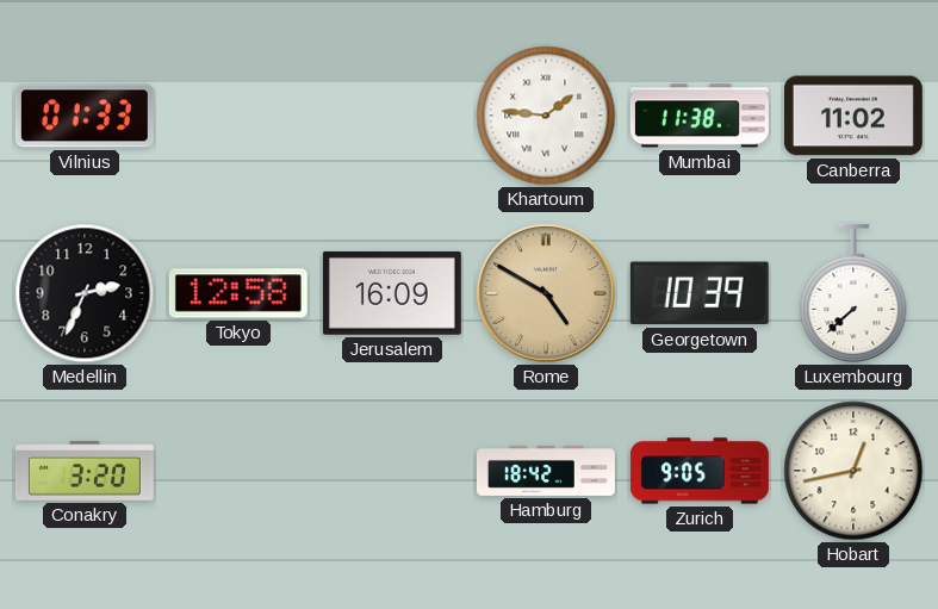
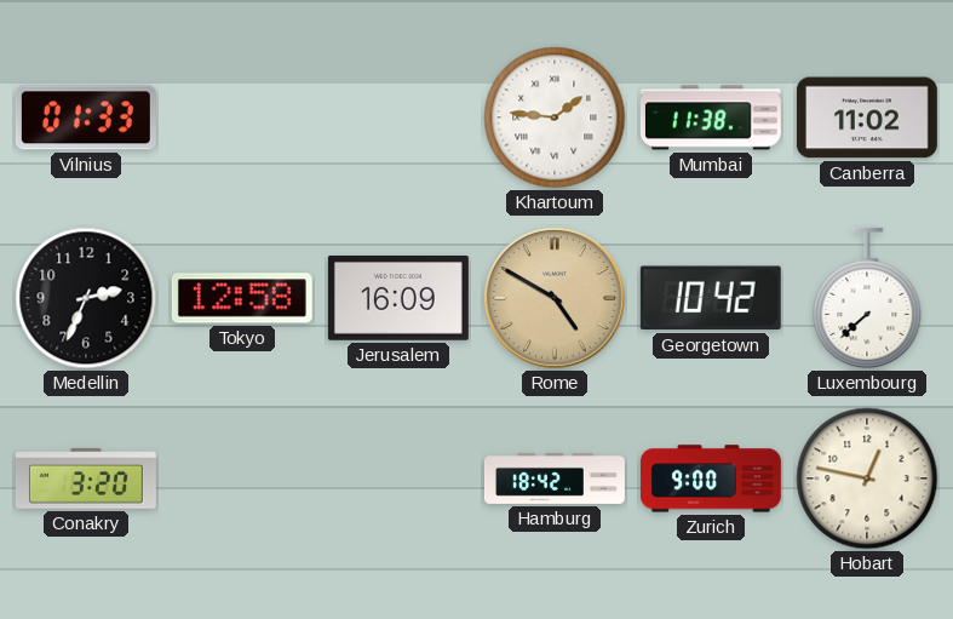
Georgetown: 10:39 -> 10:42 (711, 298)
Zurich: 9:05 -> 9:00 (711, 478)
Hobart: 12:43 -> 12:47 (867, 478)
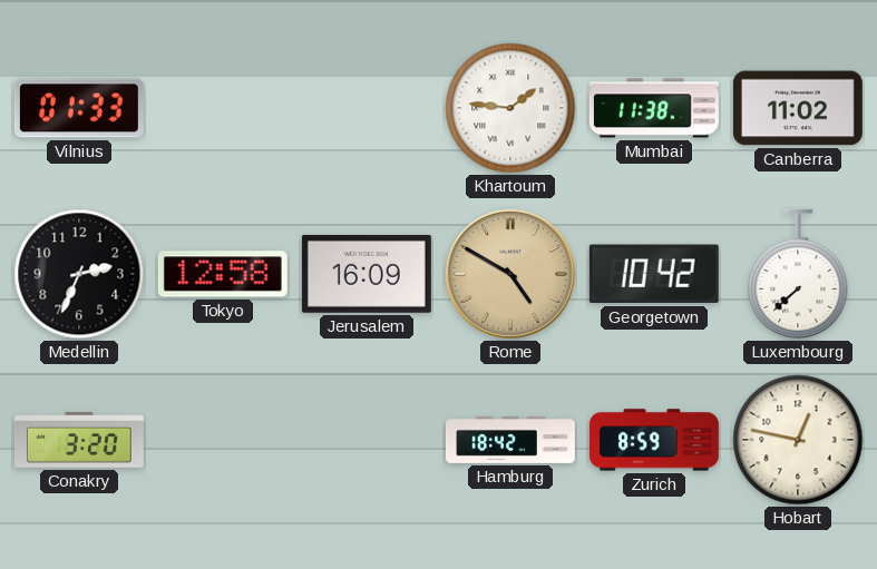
Zurich: 9:00 -> 8:59 (654, 440)
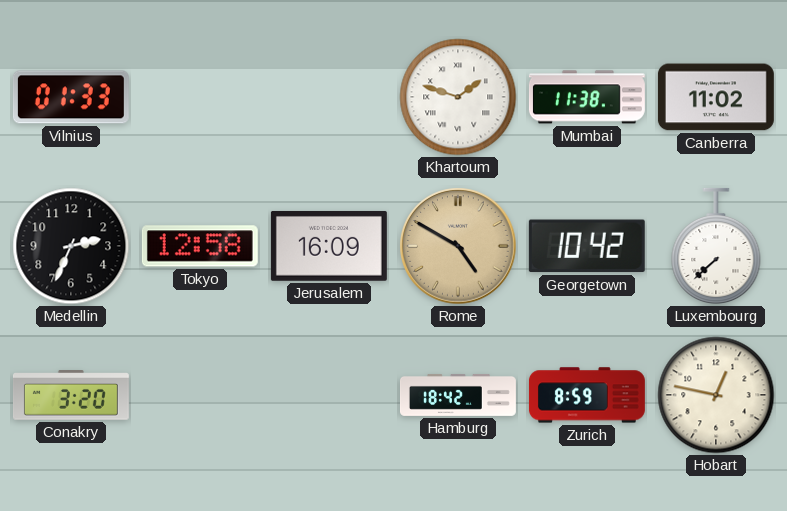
Khartoum: 1:46 -> 1:48 (458, 97)
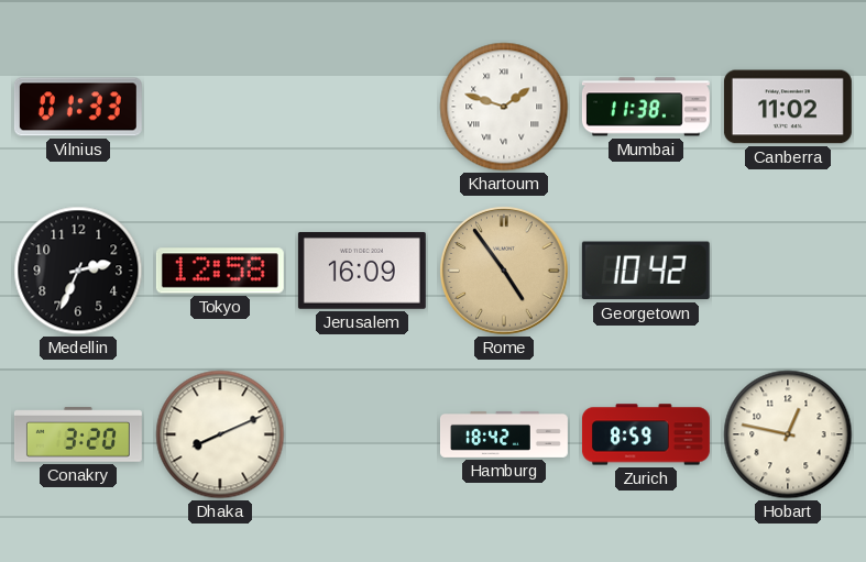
Rome: 4:50 -> 4:54 (505, 272)
Luxembourg: 7:38 -> none (716, 246)
Dhaka: none -> 8:11 (220, 434)
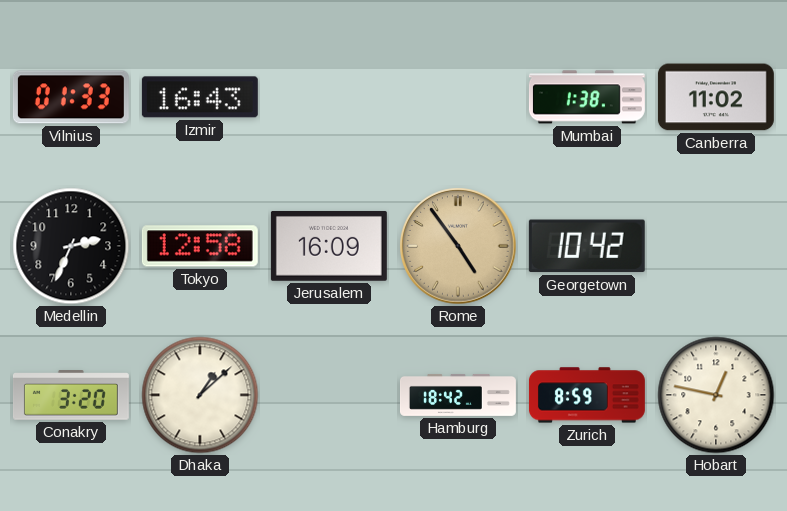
Izmir: none -> 16:43 (200, 97)
Khartoum: 1:48 -> none (504, 107)
Mumbai: 11:38 -> 1:38 (587, 97)
Dhaka: 8:11 -> 1:08 (200, 395)
